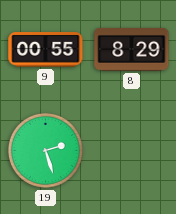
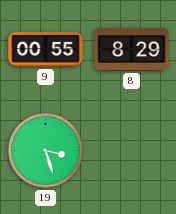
19: 2:27 -> 3:27 (45, 150)
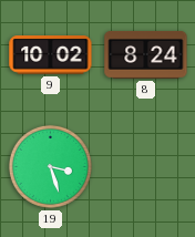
9: 00:55 -> 10:02 (51, 55)
8: 8:29 -> 8:24 (146, 54)
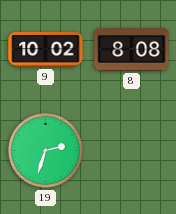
8: 8:24 -> 8:08 (132, 49)
19: 3:27 -> 2:33 (45, 150)
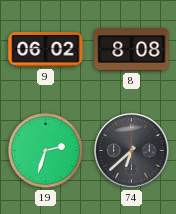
9: 10:02 -> 06:02 (46, 50)
74: none -> 6:38 (132, 151)
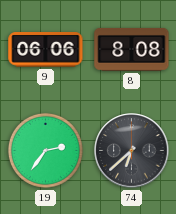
9: 06:02 -> 06:06 (46, 50)
19: 2:33 -> 2:36 (45, 150)
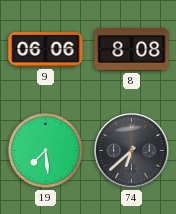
19: 2:36 -> 7:29 (45, 150)
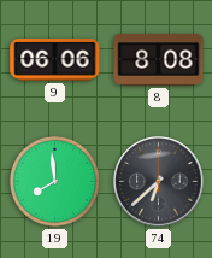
19: 7:29 -> 7:59 (54, 181)
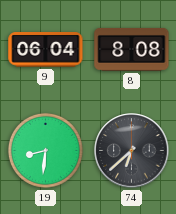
9: 06:06 -> 06:04 (46, 50)
19: 7:59 -> 8:31 (45, 150)
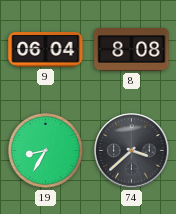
19: 8:31 -> 8:35 (45, 150)
74: 6:38 -> 3:38 (132, 151)
